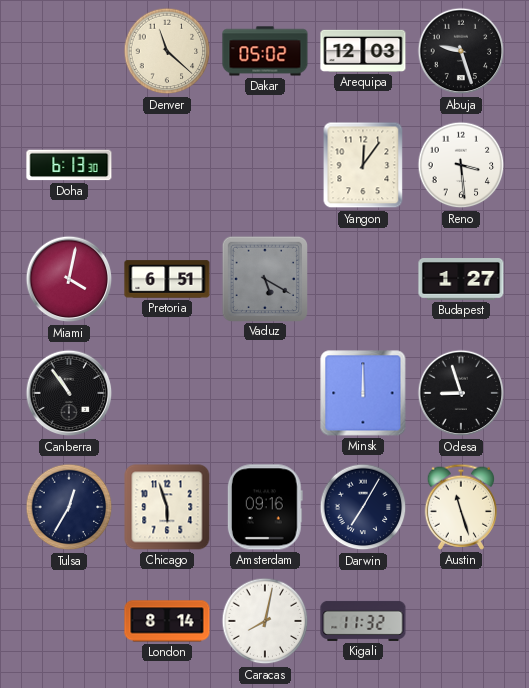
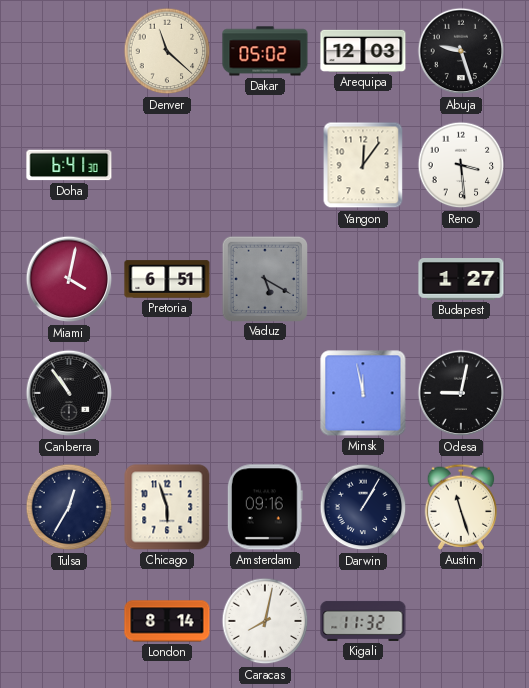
Doha: 6:13 -> 6:41 (69, 165)
Minsk: 12:00 -> 11:58 (363, 393)
Odesa: 8:57 -> 9:02 (461, 393)
Darwin: 7:05 -> 1:05 (363, 507)
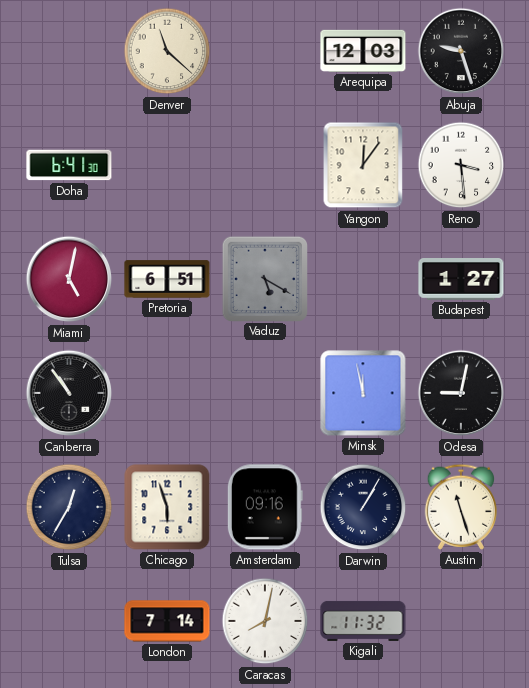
Dakar: 05:02 -> none (265, 51)
Miami: 4:02 -> 5:02 (69, 279)
London: 8:14 -> 7:14 (167, 621)
